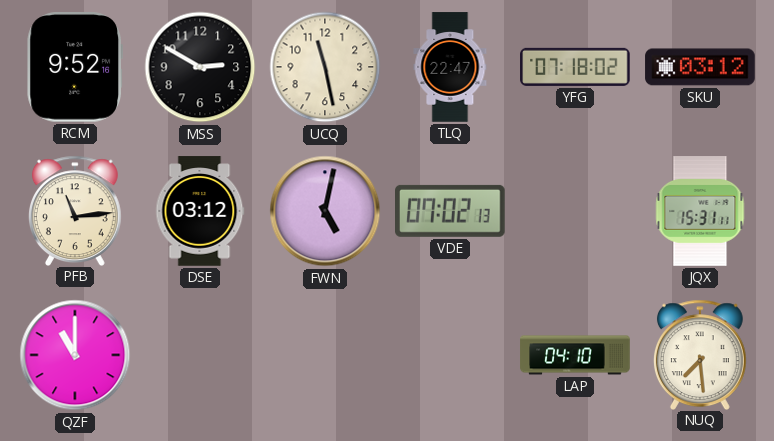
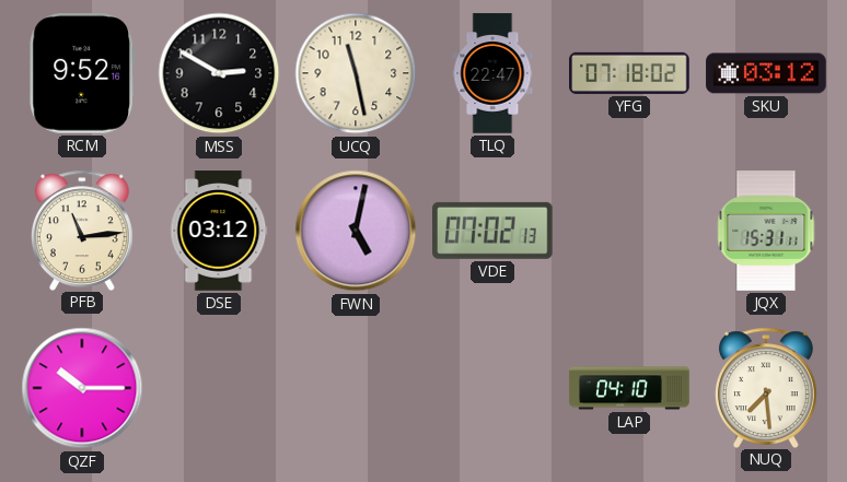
QZF: 11:00 -> 10:15 (82, 388)
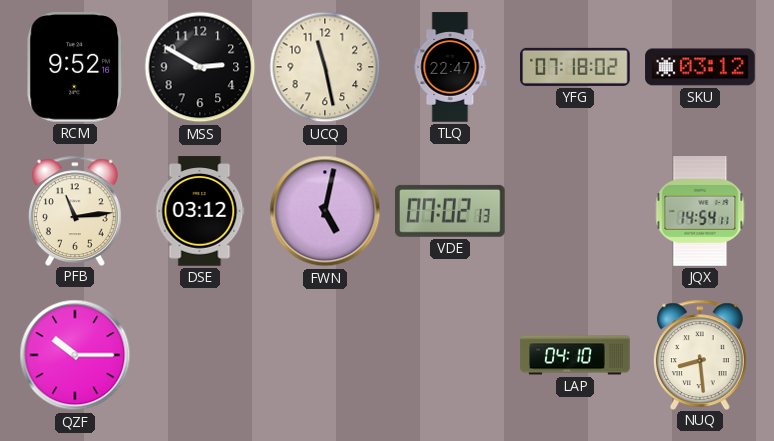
JQX: 15:31 -> 14:54 (700, 211)
NUQ: 7:29 -> 8:29 (700, 354)
